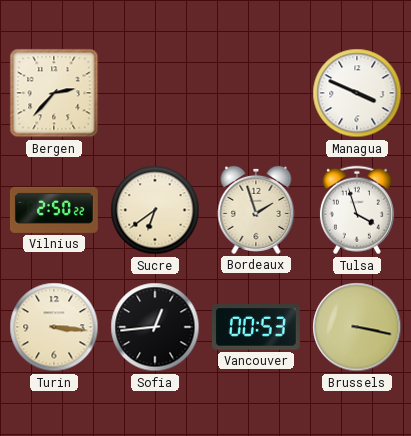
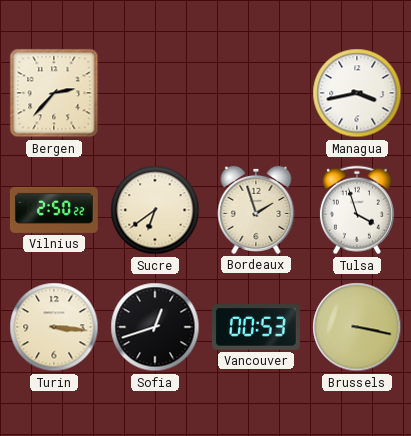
Managua: 3:49 -> 3:43 (357, 93)
Sofia: 12:44 -> 12:42 (155, 327)
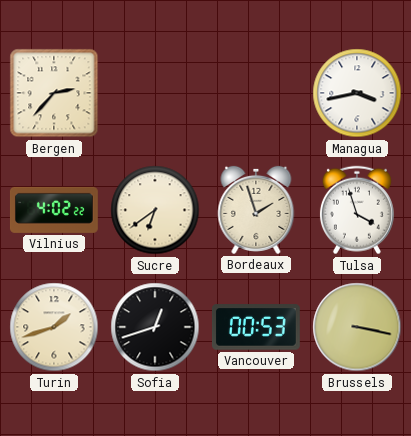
Vilnius: 2:50 -> 4:02 (54, 210)
Turin: 3:16 -> 1:42 (54, 327)
